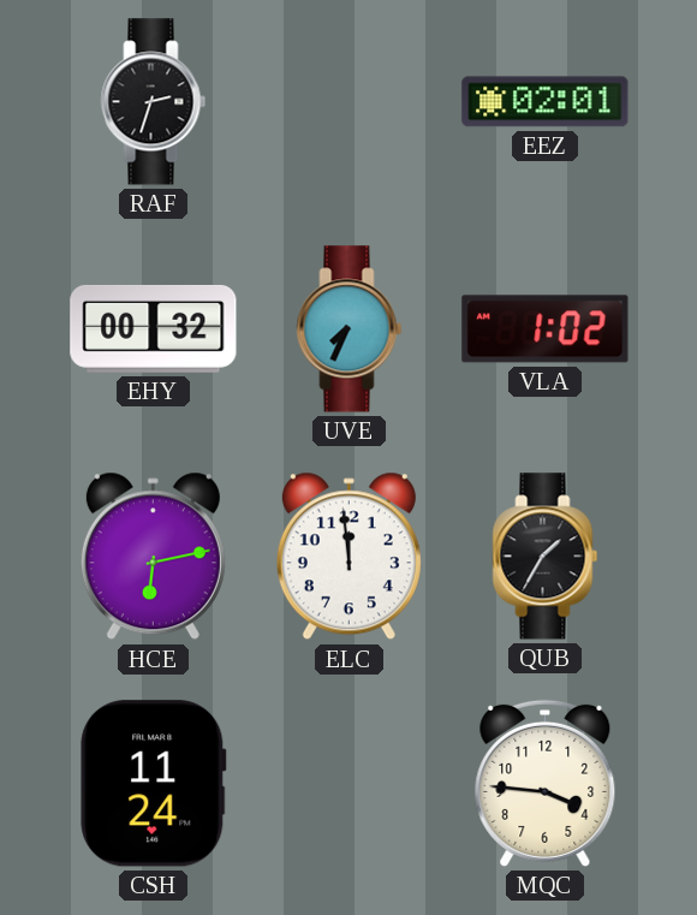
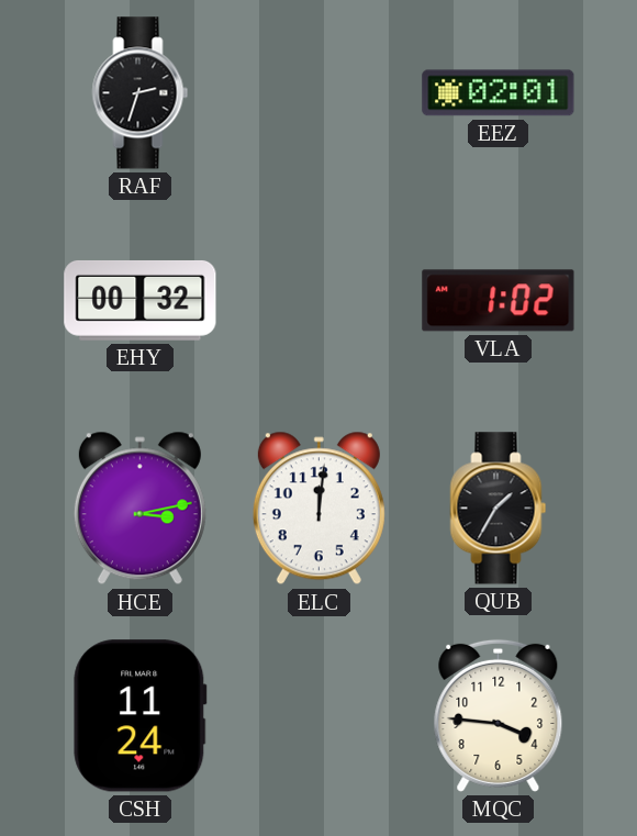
UVE: 7:34 -> none (350, 329)
HCE: 6:13 -> 3:13 (139, 509)
ELC: 11:59 -> 12:01 (318, 509)
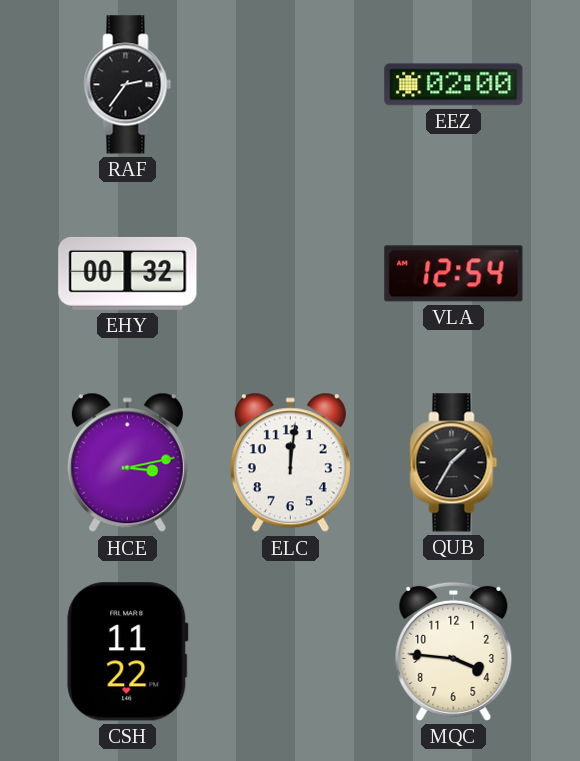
RAF: 2:33 -> 2:36 (128, 85)
EEZ: 02:01 -> 02:00 (454, 85)
VLA: 1:02 -> 12:54 (454, 274)
CSH: 11:24 -> 11:22 (128, 652)
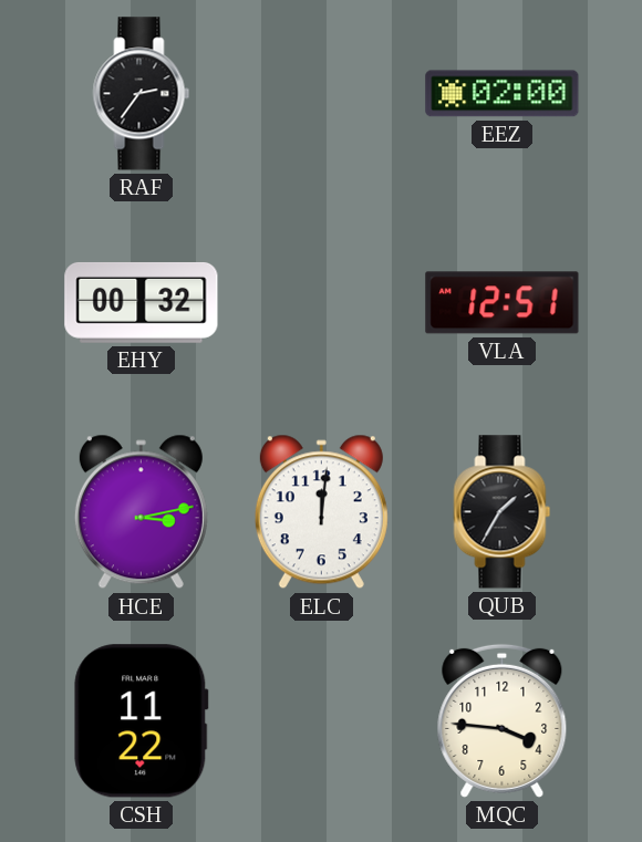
VLA: 12:54 -> 12:51 (503, 303)
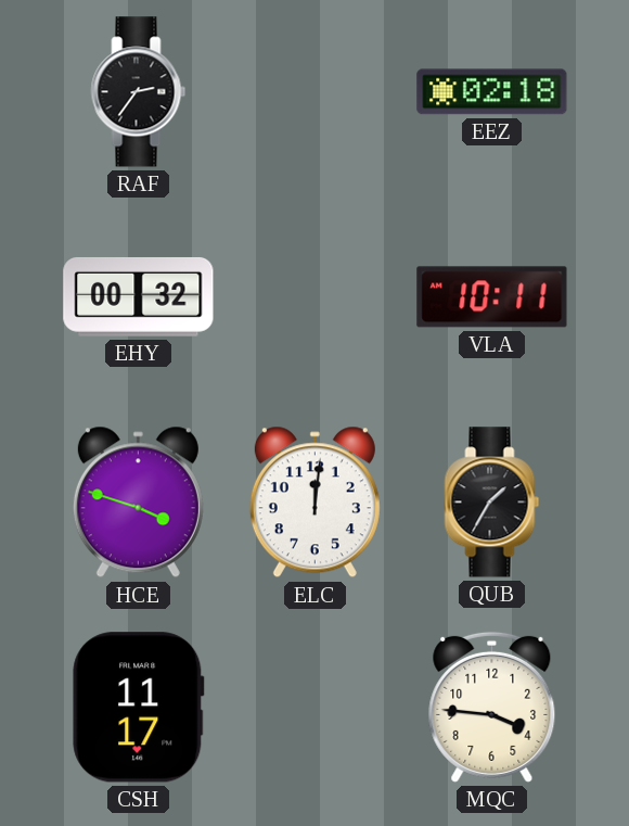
EEZ: 02:00 -> 02:18 (492, 92)
VLA: 12:51 -> 10:11 (492, 297)
HCE: 3:13 -> 3:48 (138, 503)
CSH: 11:22 -> 11:17 (139, 708)
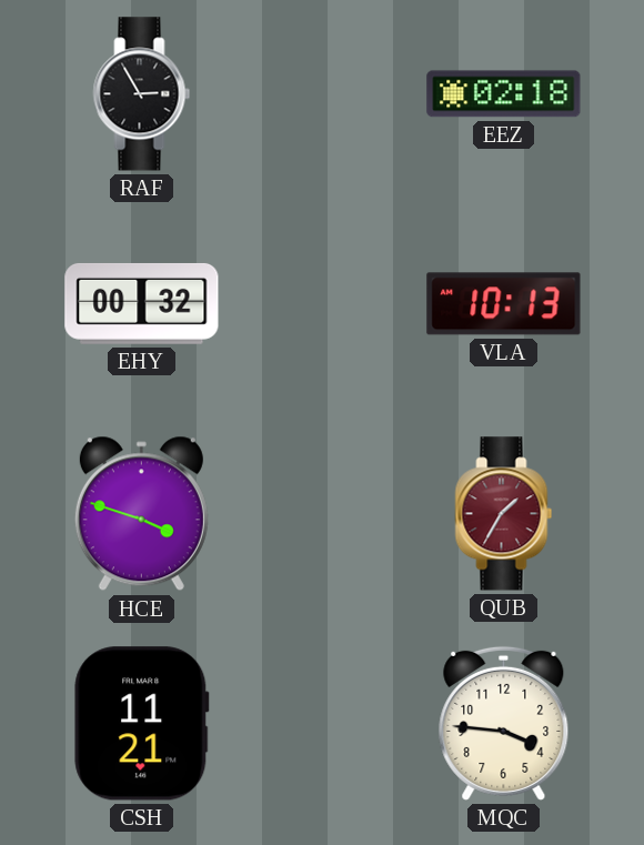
RAF: 2:36 -> 2:55 (142, 94)
VLA: 10:11 -> 10:13 (504, 304)
ELC: 12:01 -> none (314, 503)
QUB dial: black -> burgundy (504, 514)
CSH: 11:17 -> 11:21 (142, 724)
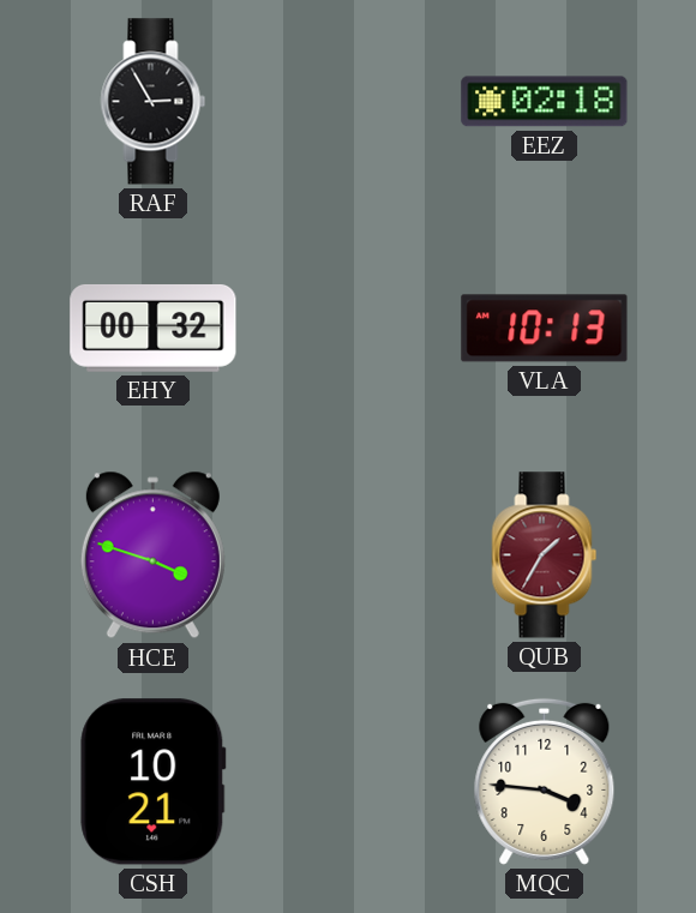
CSH: 11:21 -> 10:21 (154, 782)
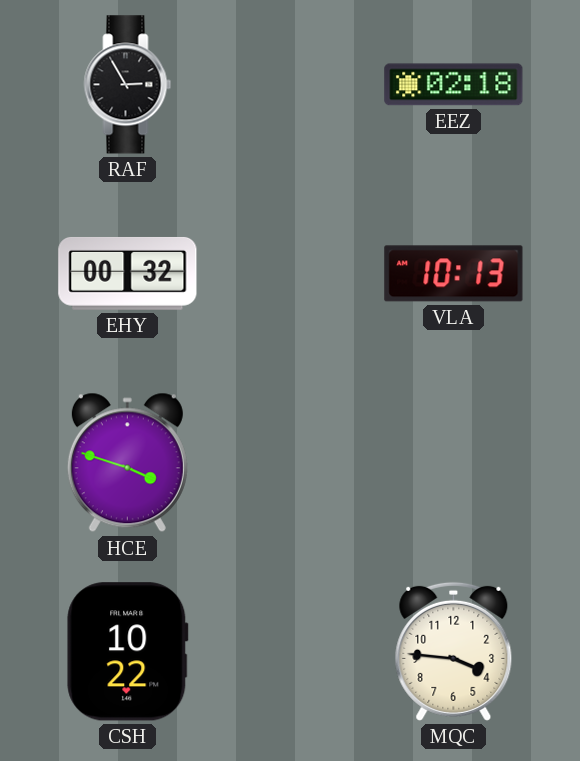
QUB: 1:35 -> none (545, 555)
CSH: 10:21 -> 10:22 (128, 652)
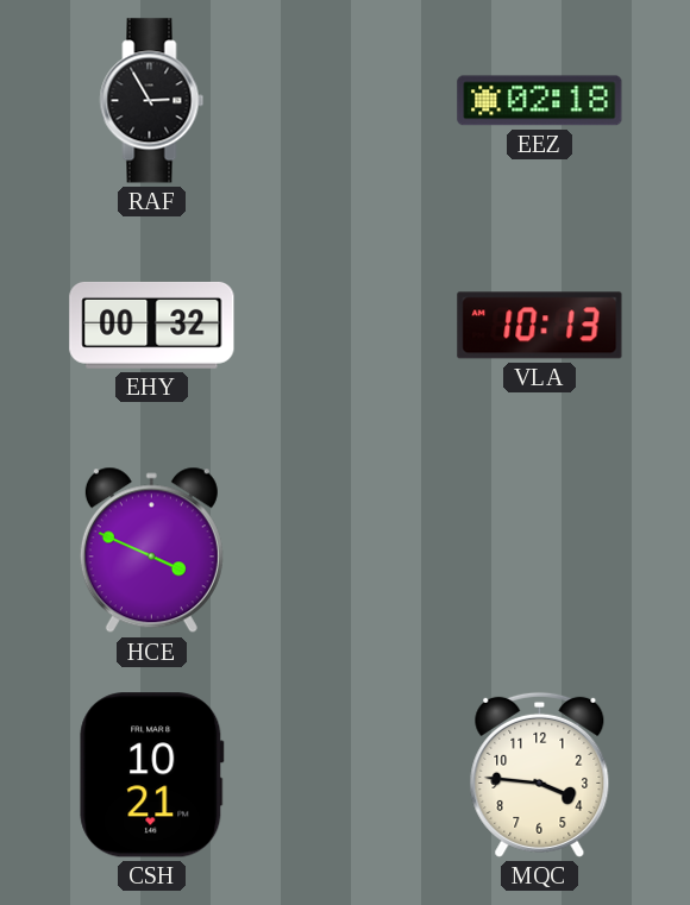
HCE: 3:48 -> 3:49 (151, 551)
CSH: 10:22 -> 10:21 (152, 775)
